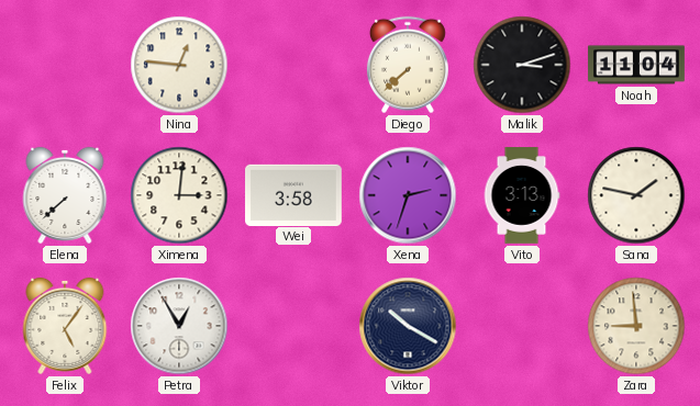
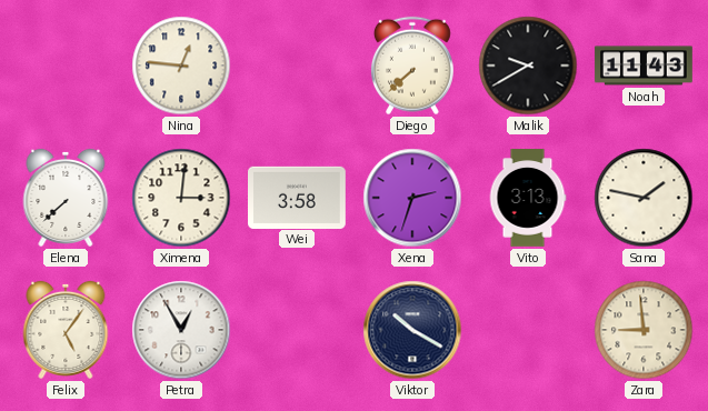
Malik: 3:12 -> 9:40 (528, 66)
Noah: 11:04 -> 11:43 (644, 66)
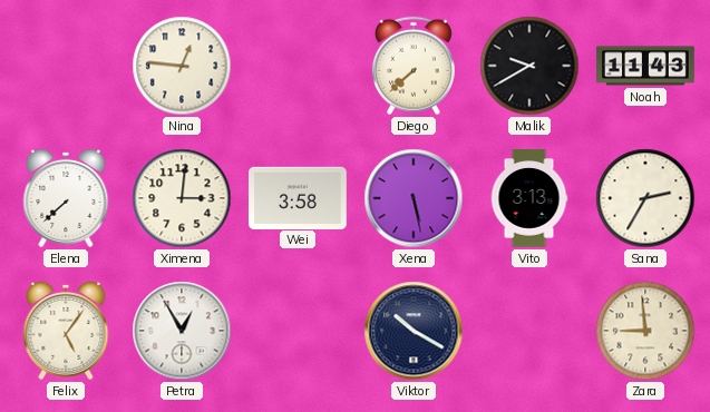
Xena: 2:33 -> 5:28 (414, 198)
Sana: 1:47 -> 2:35 (645, 198)
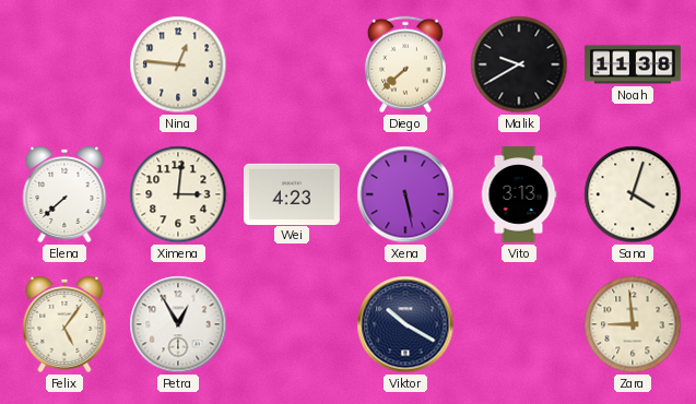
Noah: 11:43 -> 11:38 (633, 64)
Wei: 3:58 -> 4:23 (293, 193)
Sana: 2:35 -> 4:03 (633, 194)
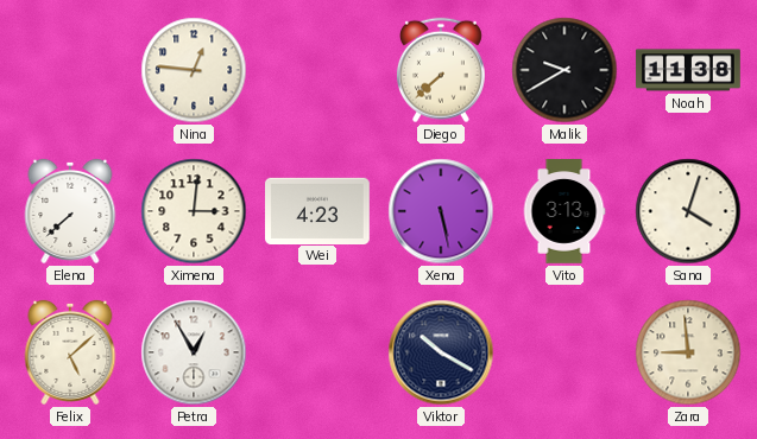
Felix: 5:06 -> 5:08 (70, 352)
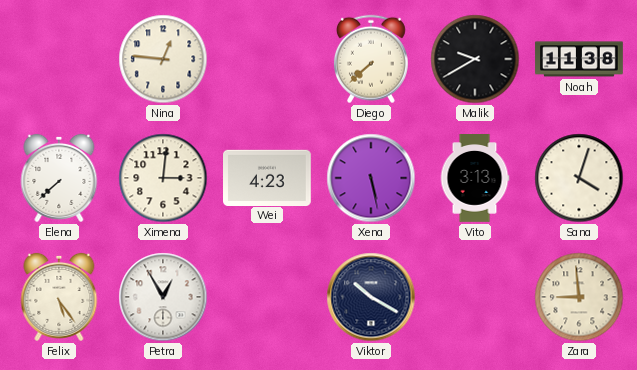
Felix: 5:08 -> 5:24 (59, 297)
